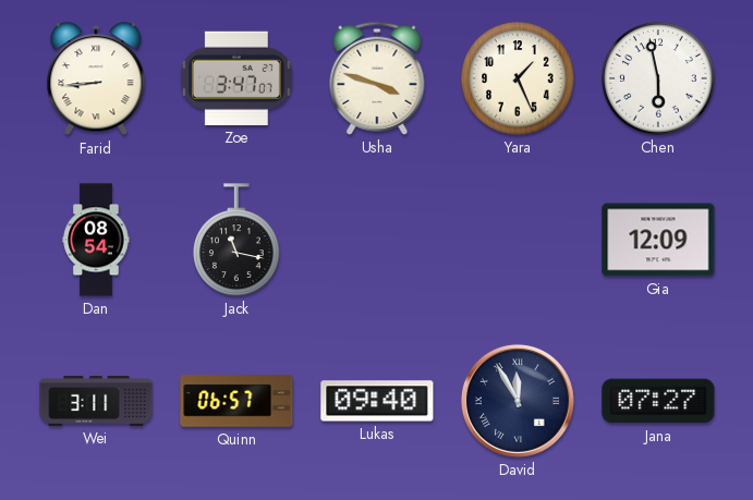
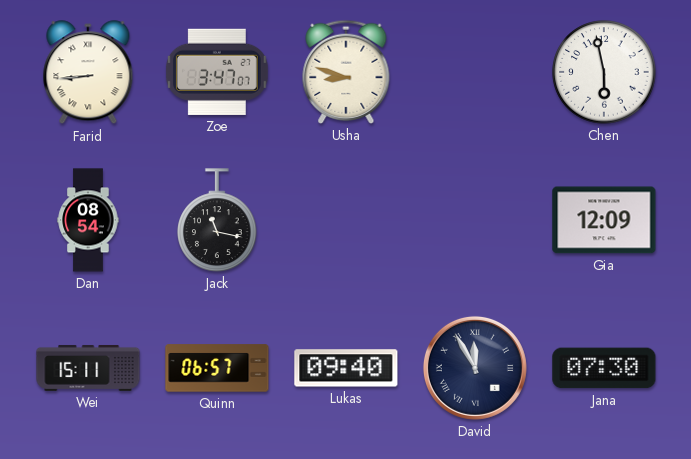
Usha: 3:48 -> 8:48 (346, 72)
Yara: 1:26 -> none (518, 78)
Wei: 3:11 -> 15:11 (88, 368)
Jana: 07:27 -> 07:30 (604, 368)
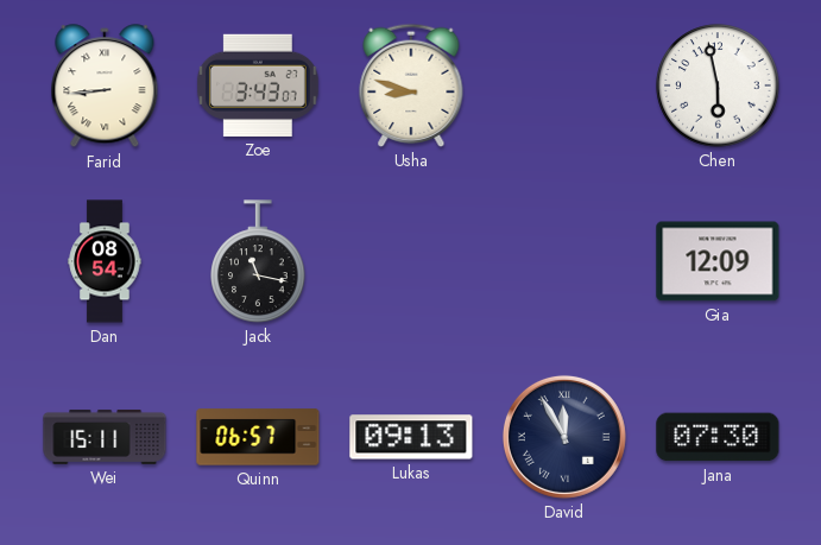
Zoe: 3:47 -> 3:43 (258, 85)
Lukas: 09:40 -> 09:13 (411, 437)
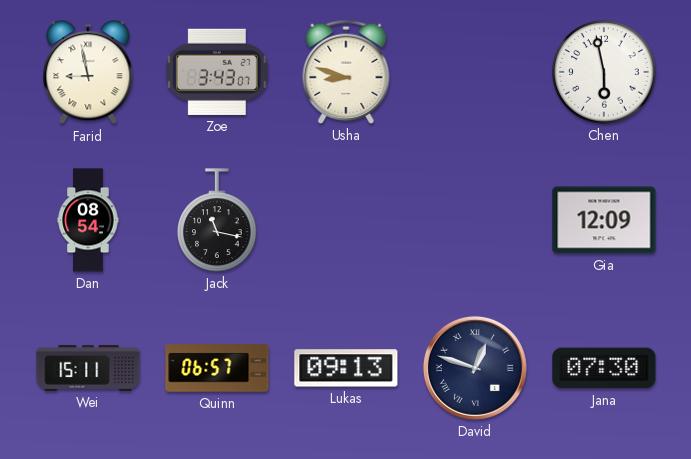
Farid: 8:44 -> 8:58 (88, 73)
David: 11:55 -> 12:48 (475, 368)
